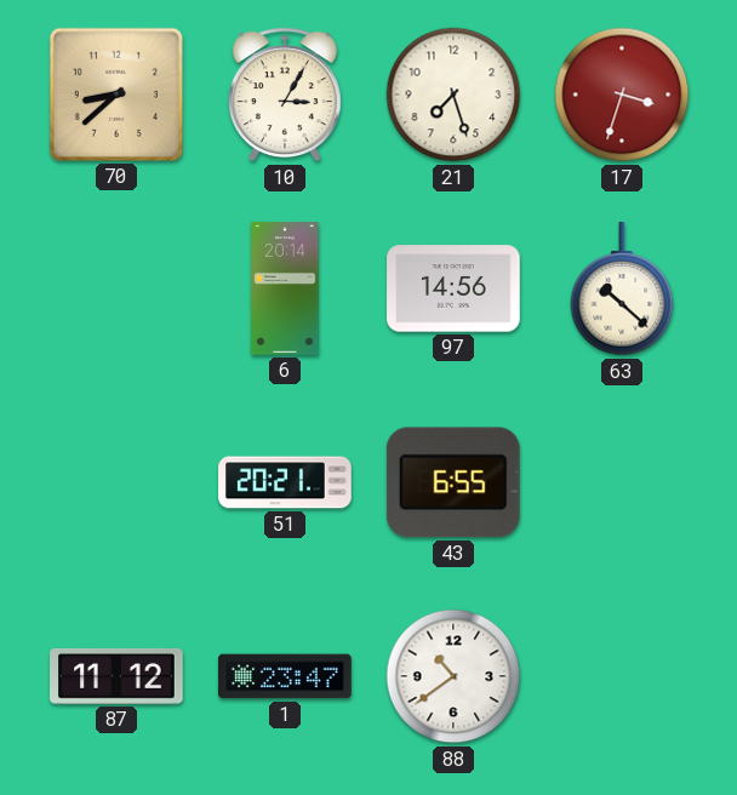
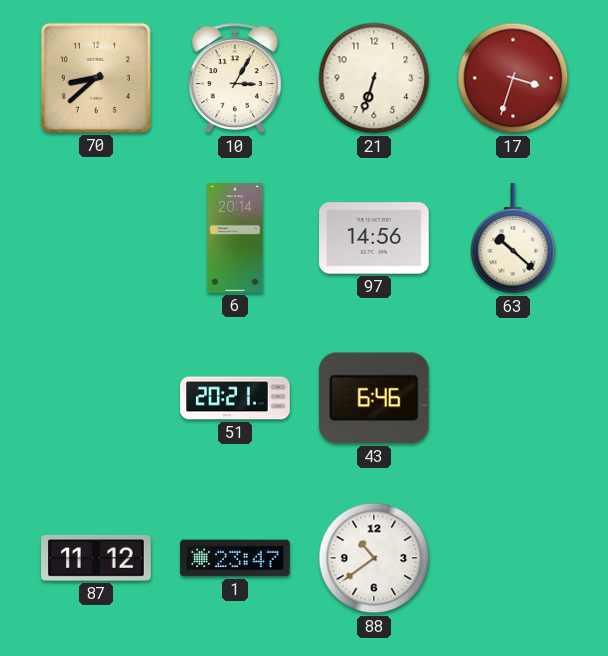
21: 7:27 -> 6:33 (374, 78)
43: 6:55 -> 6:46 (374, 398)
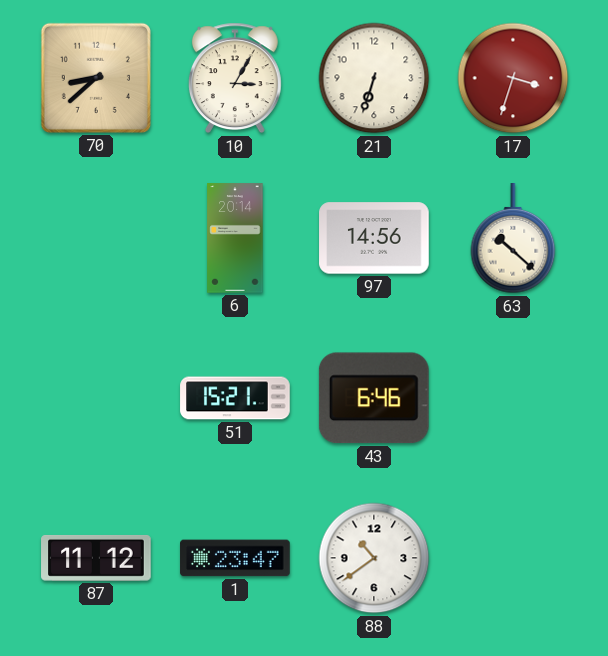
51: 20:21 -> 15:21 (235, 398)
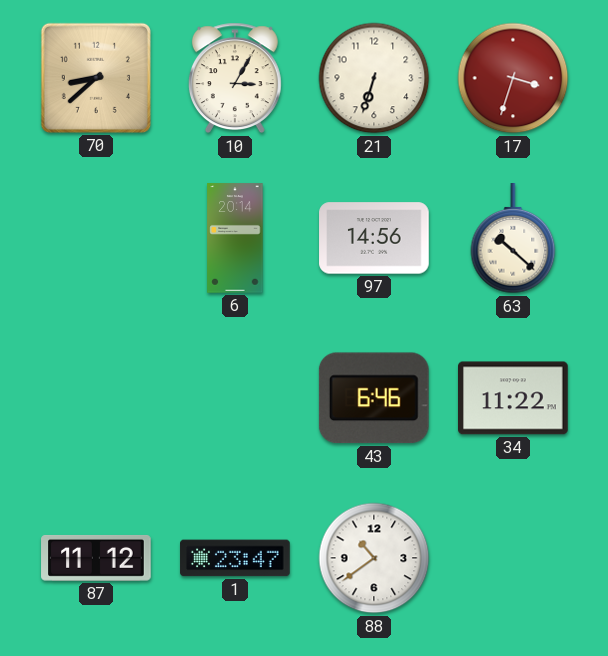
51: 15:21 -> none (235, 398)
34: none -> 11:22 (514, 398)
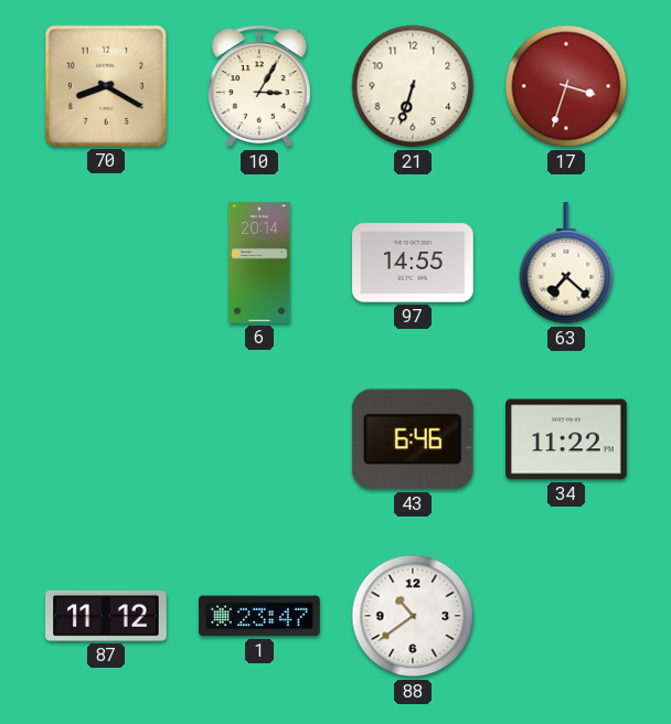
70: 8:38 -> 8:20 (106, 86)
97: 14:56 -> 14:55 (413, 263)
63: 10:22 -> 7:22 (566, 264)
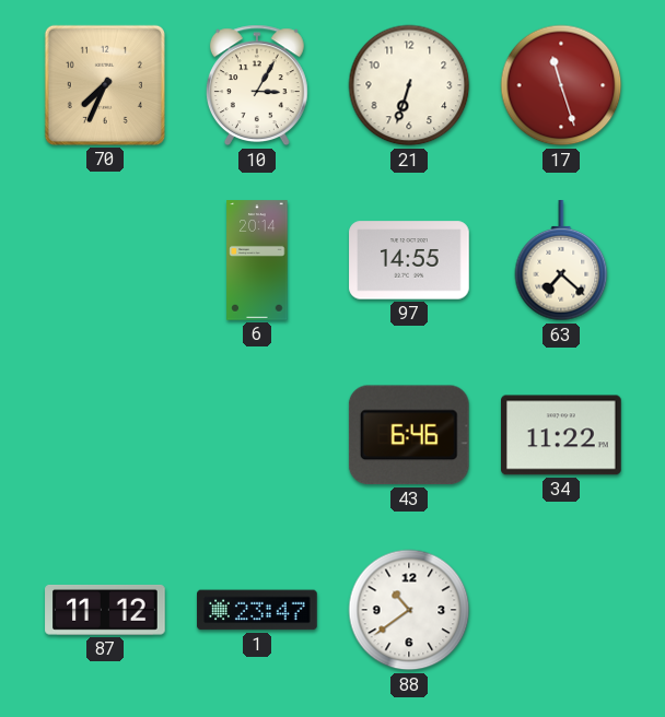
70: 8:20 -> 7:34 (105, 85)
17: 3:33 -> 11:27 (561, 85)
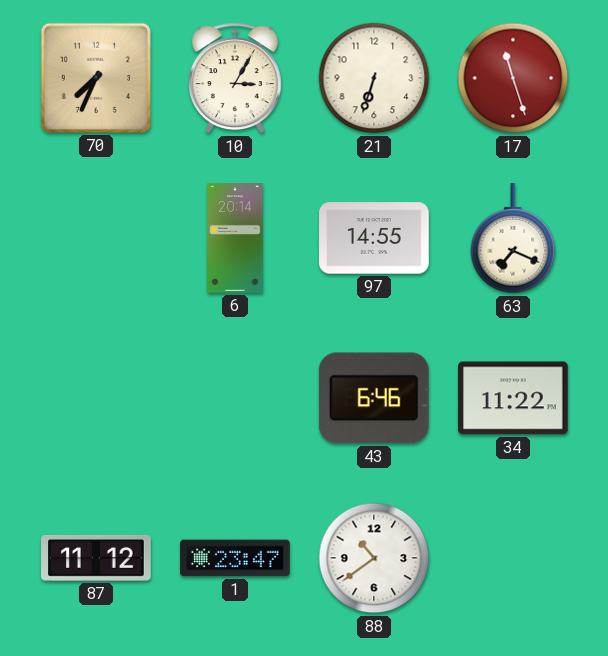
63: 7:22 -> 7:19 (513, 239)
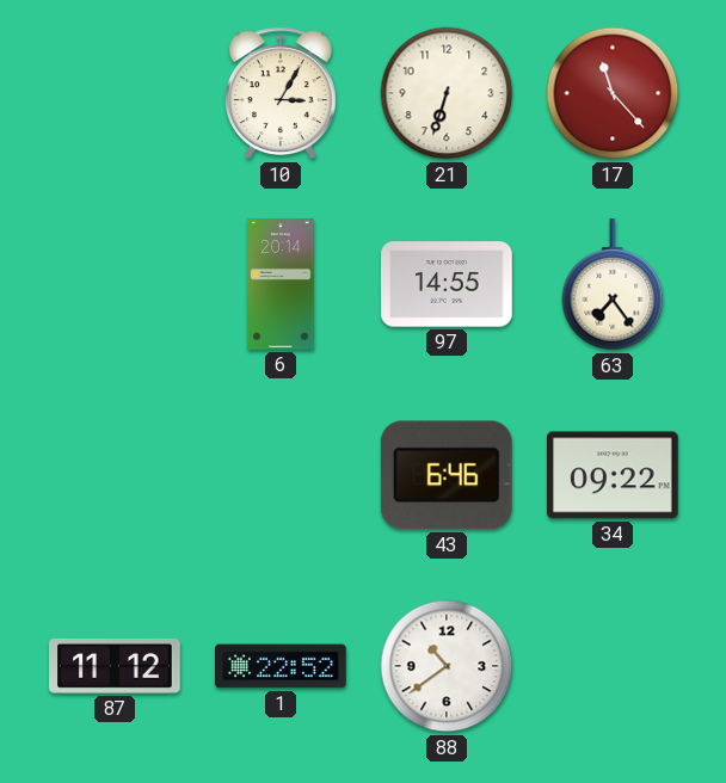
70: 7:34 -> none (96, 78)
17: 11:27 -> 11:23 (613, 93)
63: 7:19 -> 7:24 (613, 285)
34: 11:22 -> 09:22 (614, 475)
1: 23:47 -> 22:52 (281, 666)
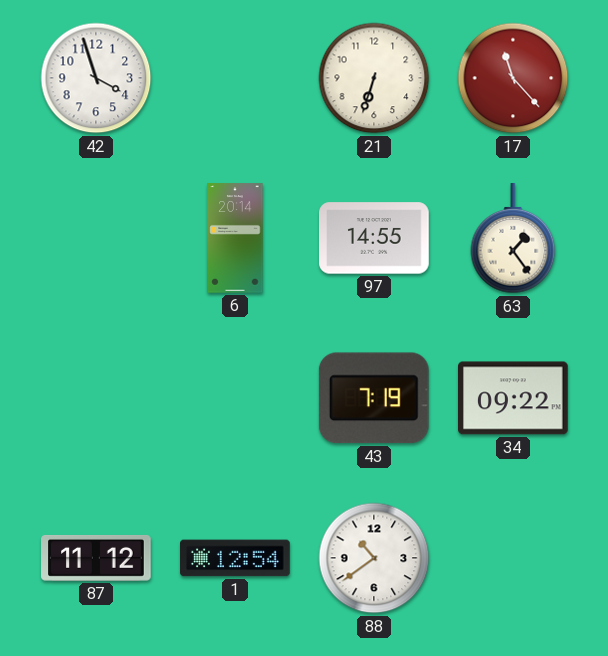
42: none -> 3:57 (96, 78)
10: 3:05 -> none (281, 93)
63: 7:24 -> 1:24 (513, 239)
43: 6:46 -> 7:19 (374, 398)
1: 22:52 -> 12:54 (235, 558)
